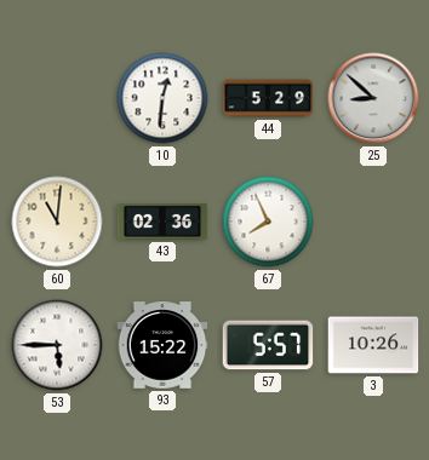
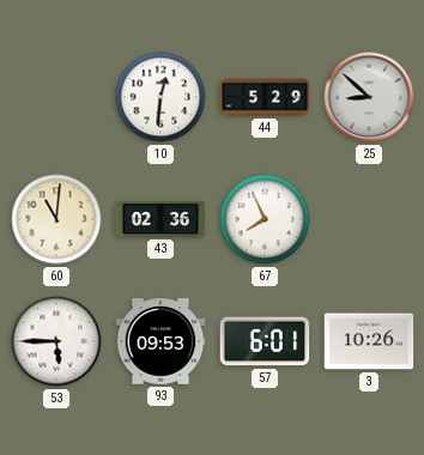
93: 15:22 -> 09:53 (160, 341)
57: 5:57 -> 6:01 (265, 341)
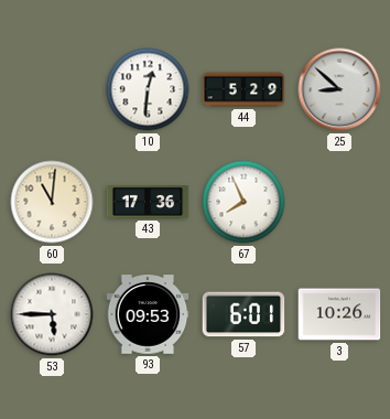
43: 02:36 -> 17:36 (148, 203)
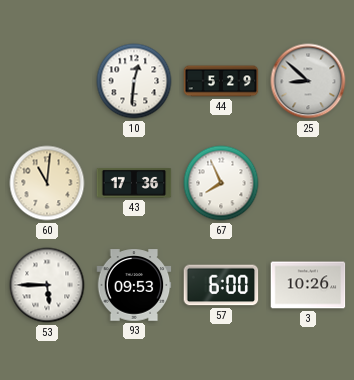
57: 6:01 -> 6:00 (221, 285)
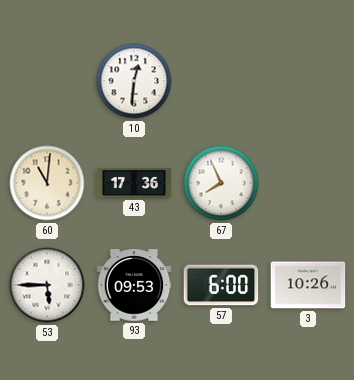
44: 5:29 -> none (221, 81)
25: 8:52 -> none (308, 81)
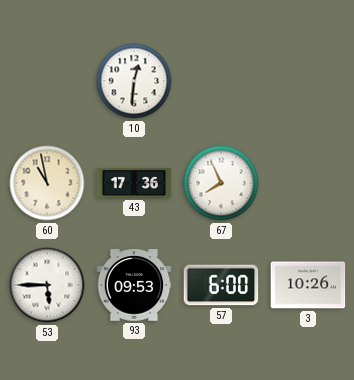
60: 11:01 -> 10:58 (47, 183)
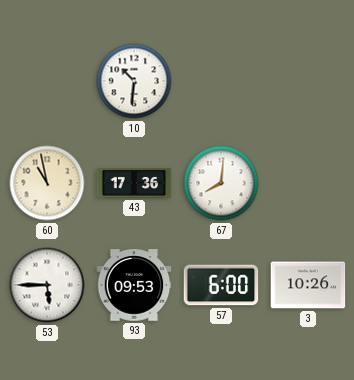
10: 12:31 -> 10:31 (134, 81)
67: 7:56 -> 8:01 (221, 183)
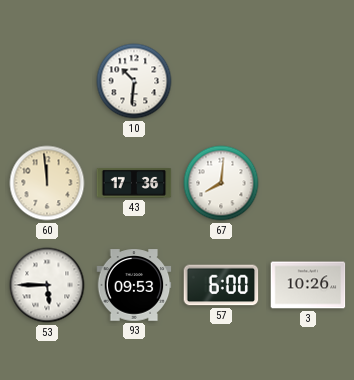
60: 10:58 -> 11:59 (47, 183)
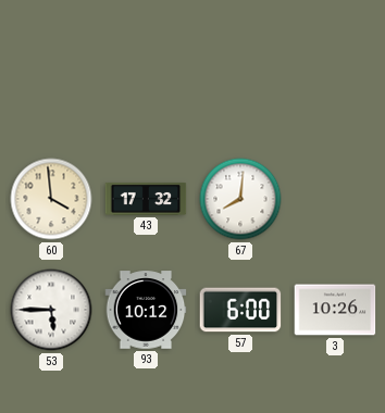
10: 10:31 -> none (134, 81)
60: 11:59 -> 3:59 (51, 199)
43: 17:36 -> 17:32 (146, 200)
93: 09:53 -> 10:12 (146, 310)
